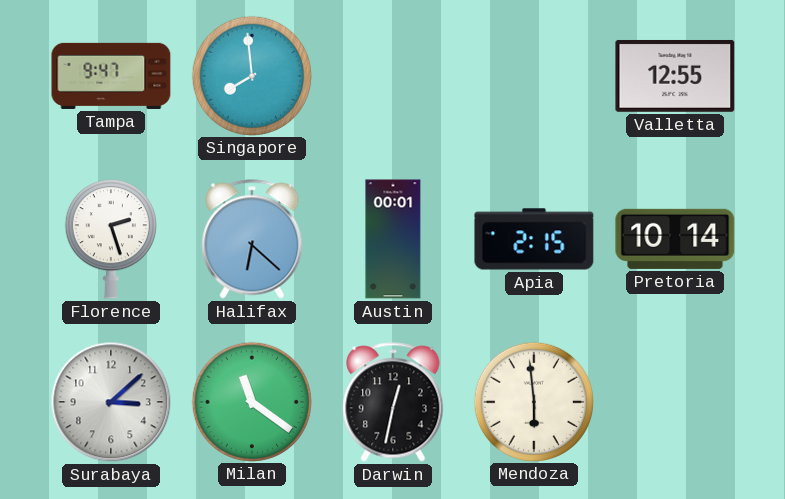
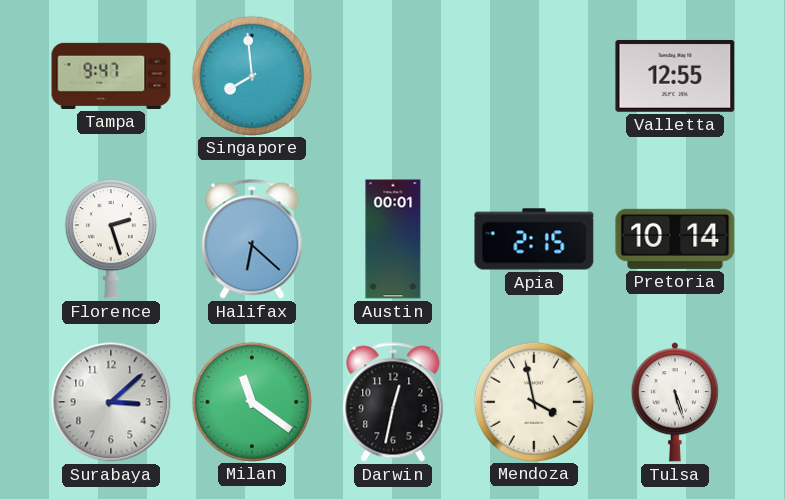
Mendoza: 5:59 -> 3:58 (533, 401)
Tulsa: none -> 5:27 (675, 402)
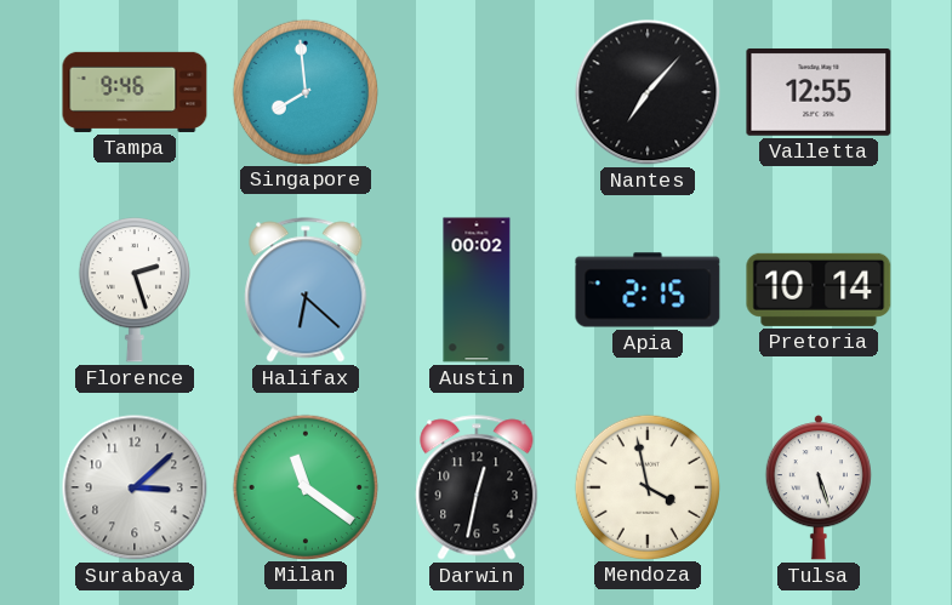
Tampa: 9:47 -> 9:46 (135, 92)
Nantes: none -> 7:07 (648, 92)
Austin: 00:01 -> 00:02 (477, 290)
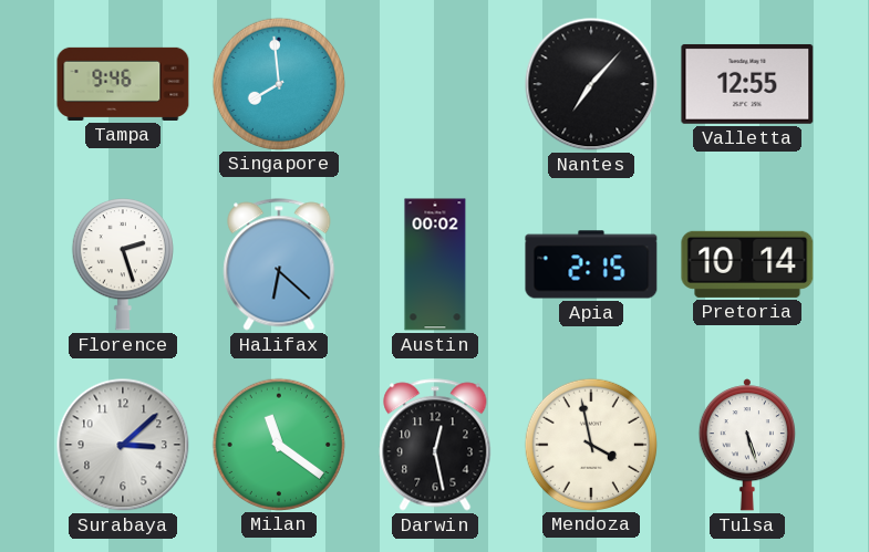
Darwin: 12:32 -> 12:28 (435, 445)
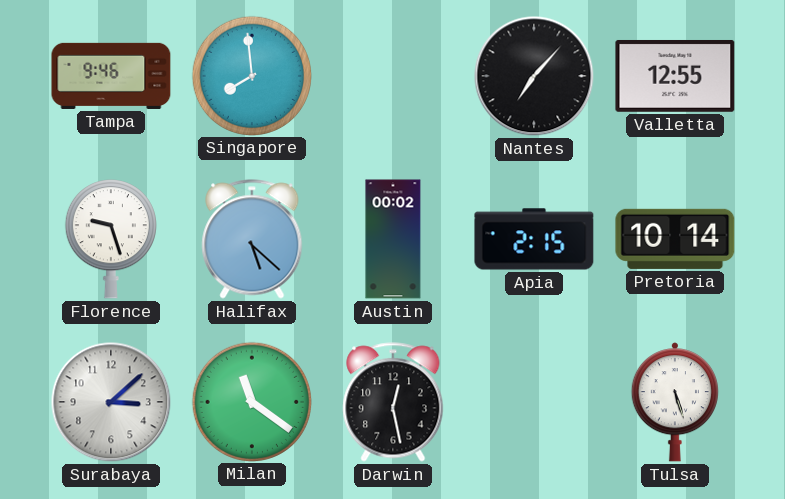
Florence: 2:27 -> 9:27 (111, 239)
Halifax: 6:22 -> 5:22 (252, 239)
Mendoza: 3:58 -> none (590, 444)
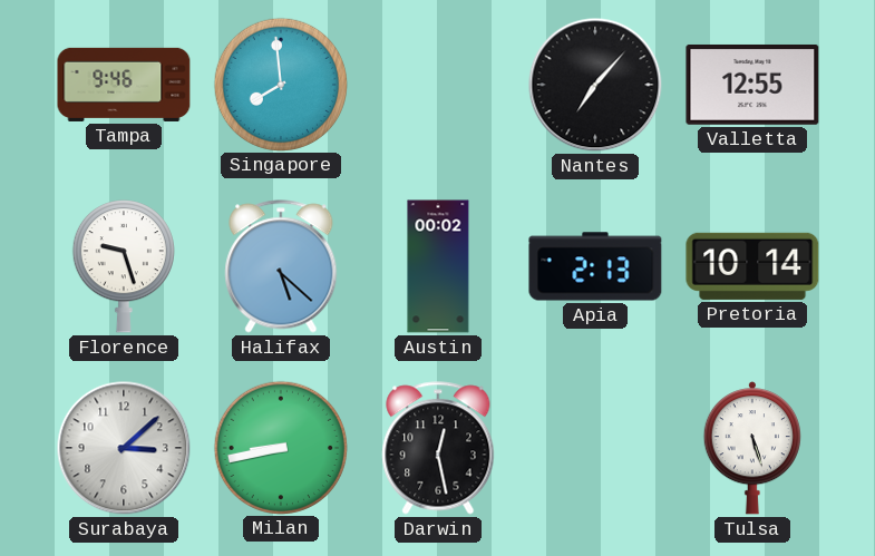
Apia: 2:15 -> 2:13 (595, 266)
Milan: 11:21 -> 8:43 (280, 447)
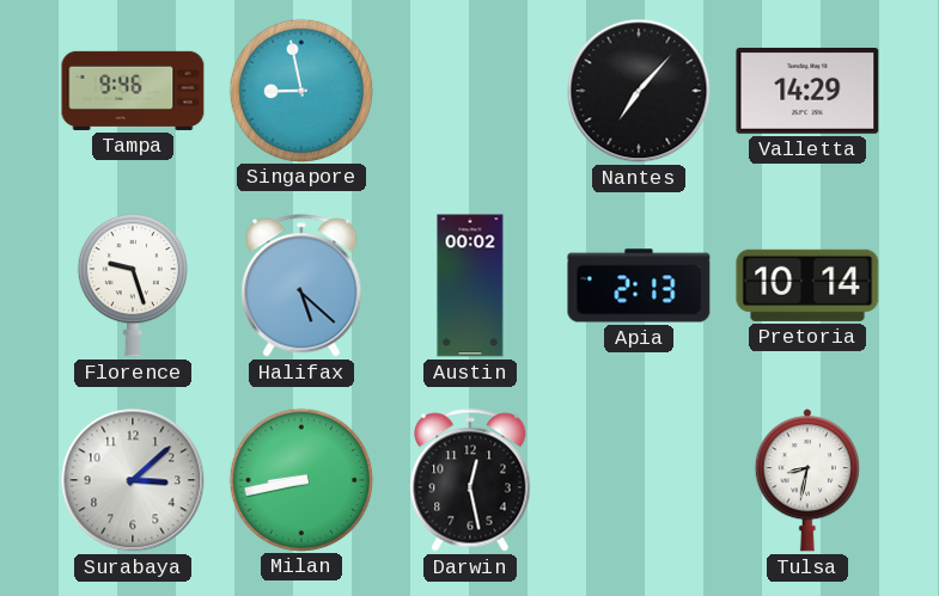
Singapore: 7:59 -> 8:58 (300, 90)
Valletta: 12:55 -> 14:29 (807, 91)
Tulsa: 5:27 -> 8:32 (807, 480)
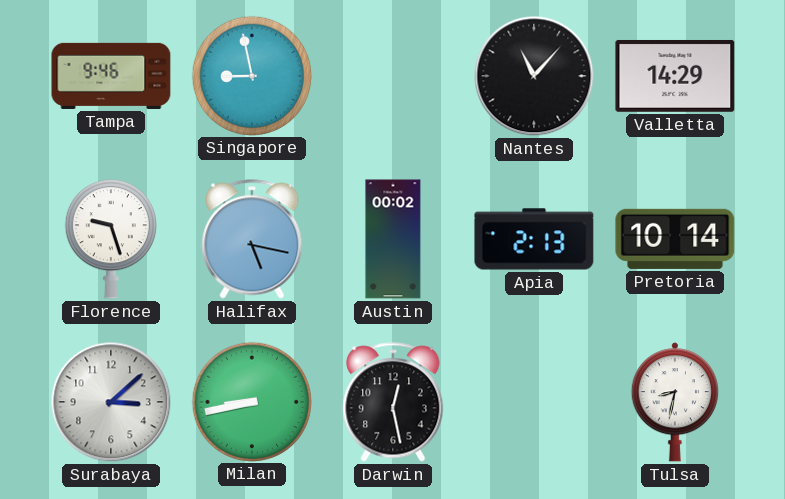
Nantes: 7:07 -> 11:07 (534, 76)
Halifax: 5:22 -> 5:17 (252, 239)
